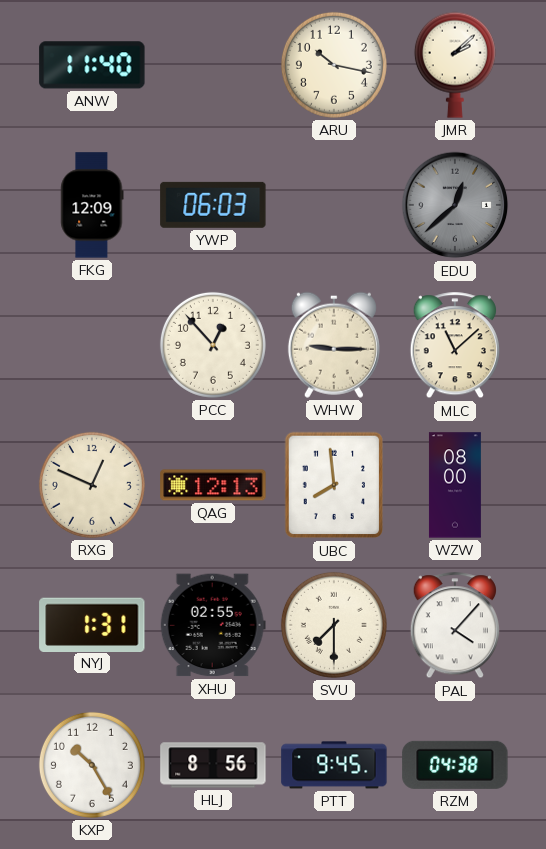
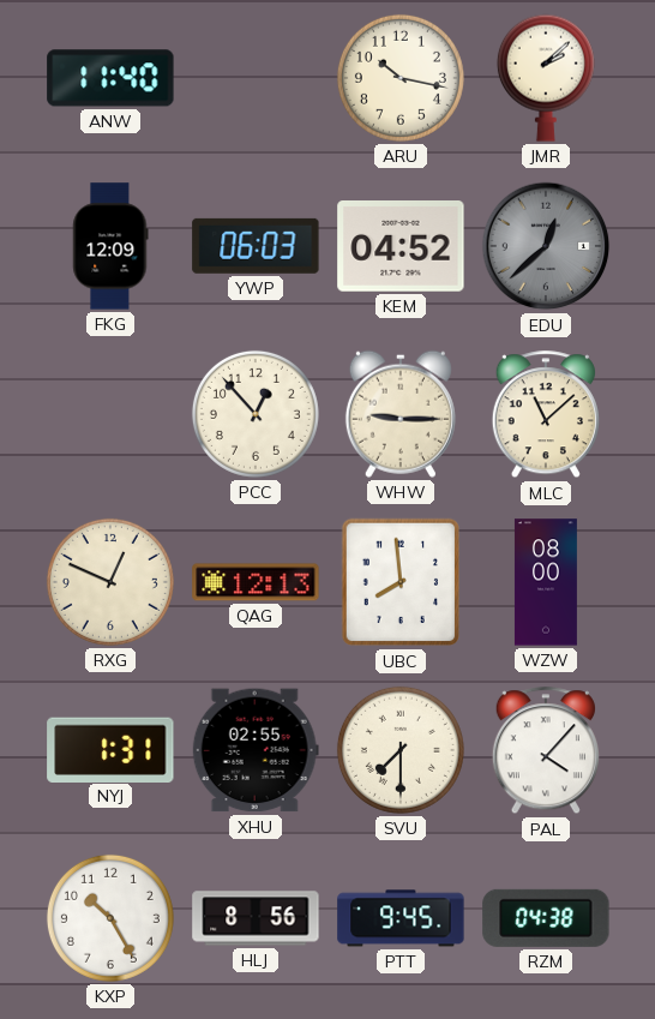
KEM: none -> 04:52 (401, 247)
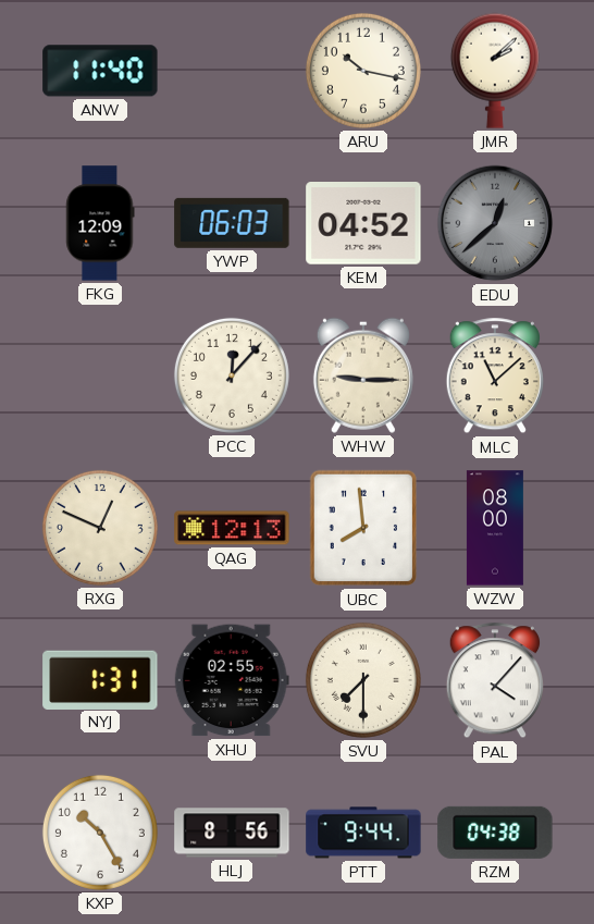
PCC: 12:53 -> 12:07 (232, 375)
PTT: 9:45 -> 9:44 (363, 833)
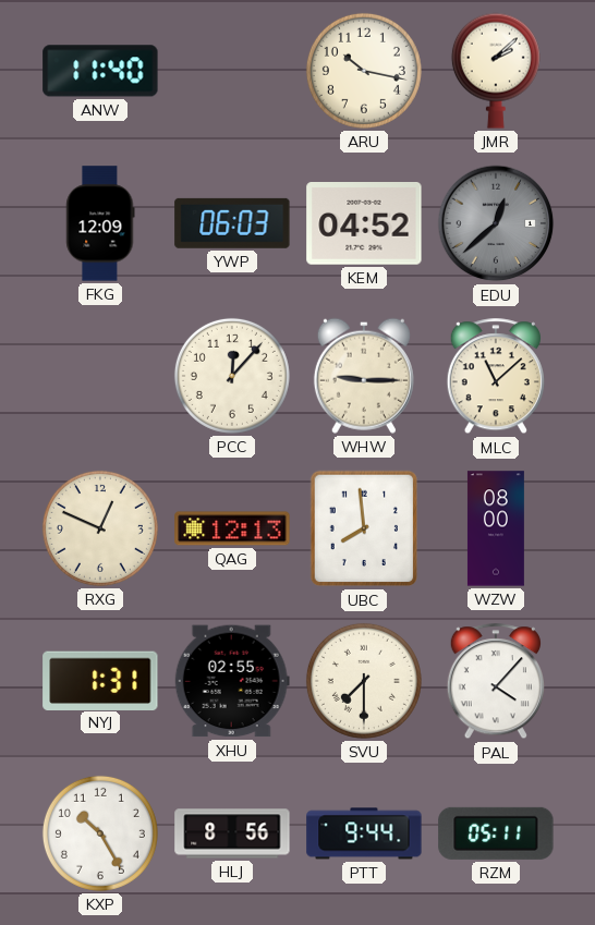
RZM: 04:38 -> 05:11 (496, 833)
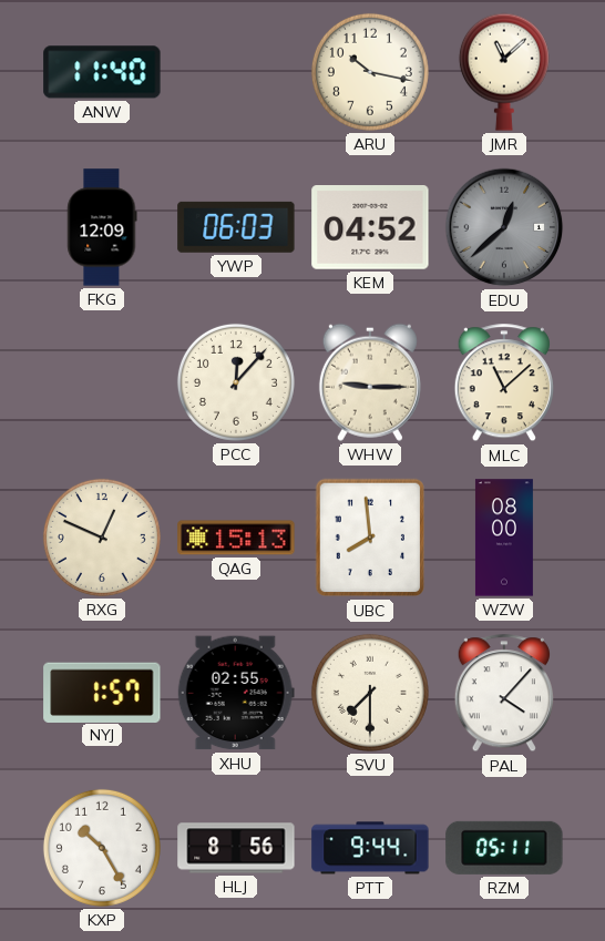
JMR: 2:08 -> 11:08 (504, 72)
QAG: 12:13 -> 15:13 (236, 538)
NYJ: 1:31 -> 1:57 (102, 692)
